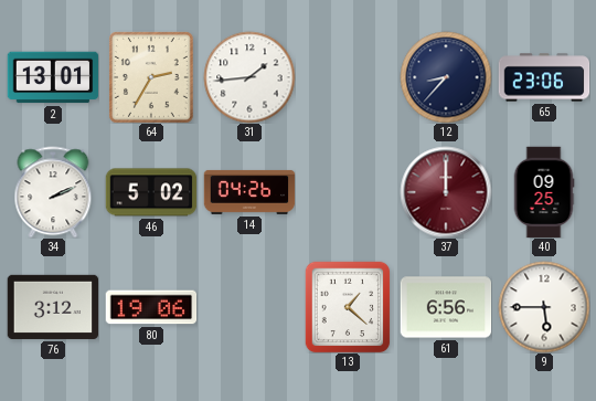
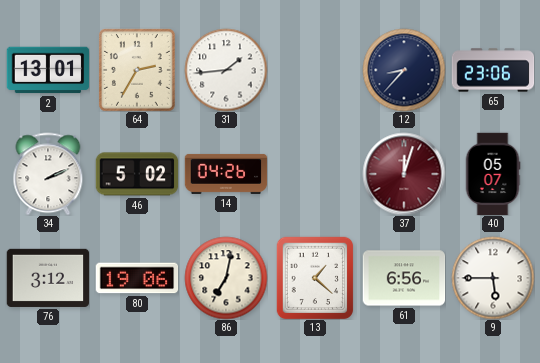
37: 12:00 -> 12:03 (404, 174)
40: 09:25 -> 05:07 (493, 174)
86: none -> 7:02 (226, 278)
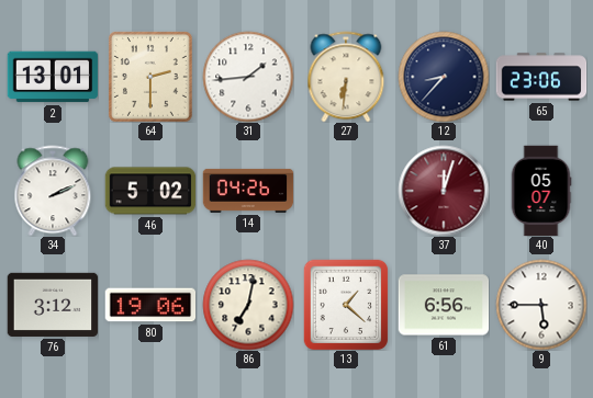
64: 2:35 -> 2:30 (152, 77)
27: none -> 6:31 (346, 77)
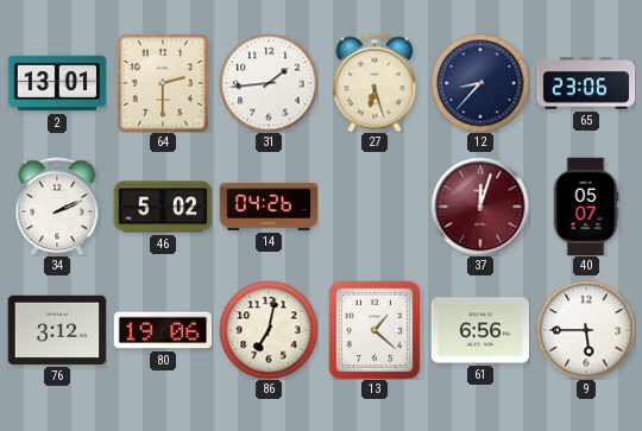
27: 6:31 -> 6:27 (374, 83)
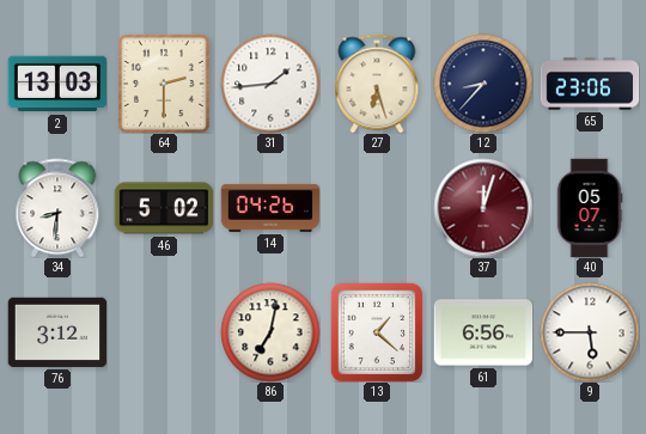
2: 13:01 -> 13:03 (57, 84)
34: 2:11 -> 8:31 (57, 208)
80: 19:06 -> none (163, 330)
